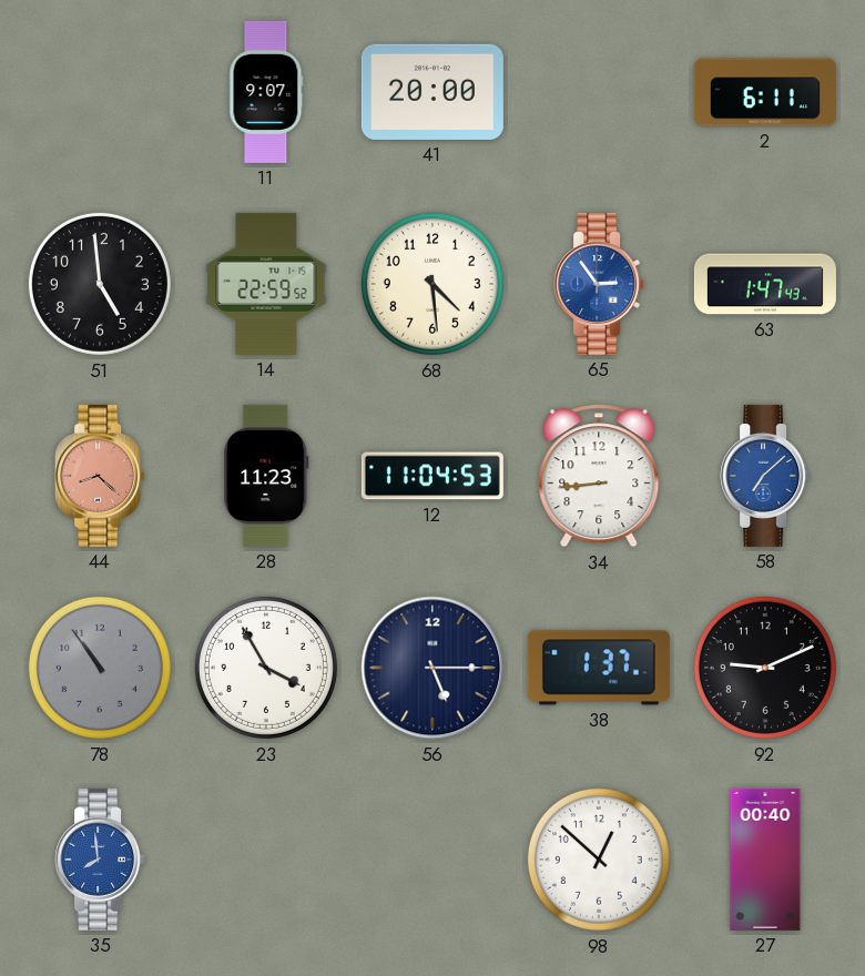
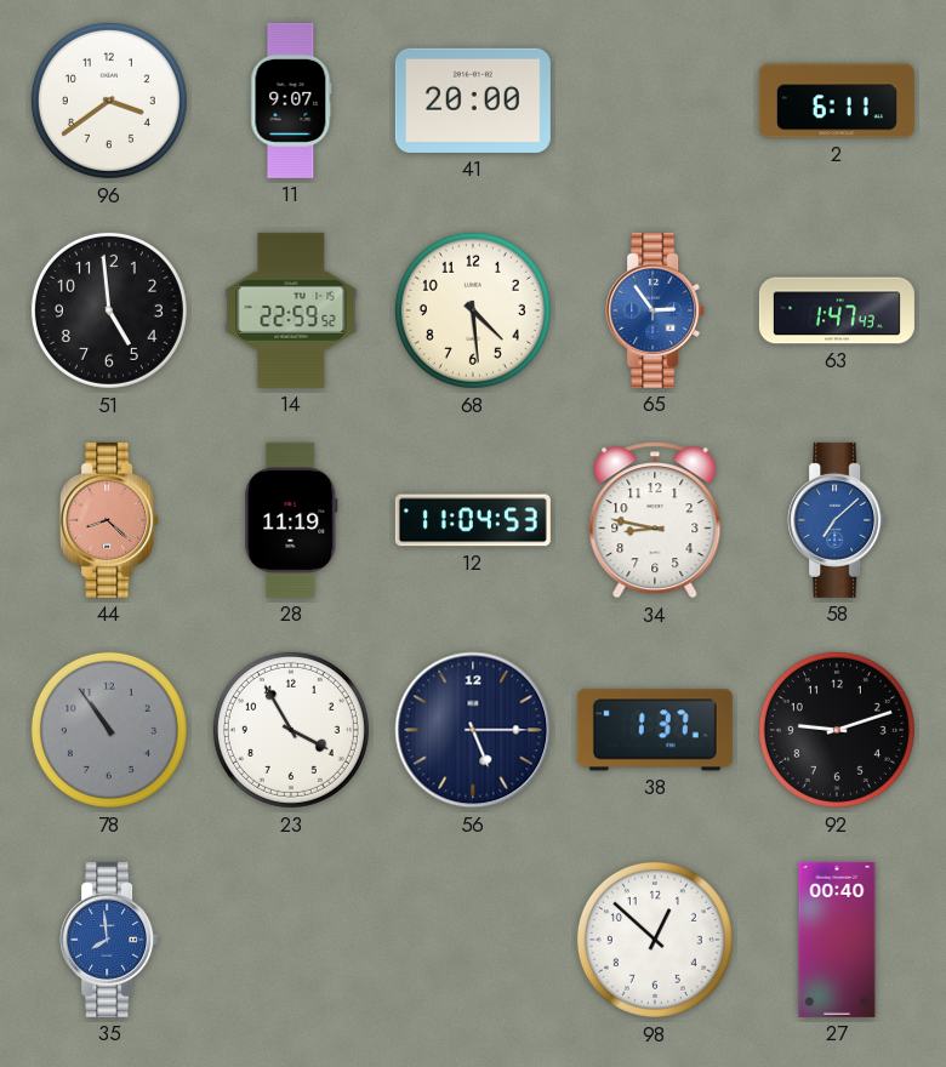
96: none -> 3:39 (109, 101)
28: 11:23 -> 11:19 (291, 520)
34: 8:44 -> 8:47 (655, 520)
92: 9:11 -> 9:12 (837, 730)
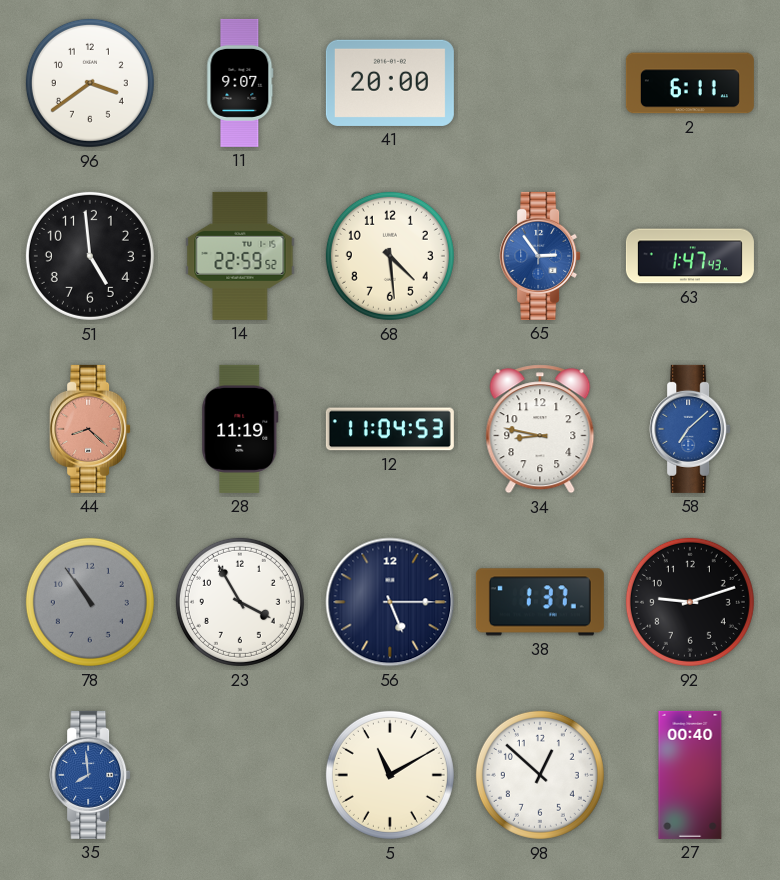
5: none -> 11:10 (390, 775)
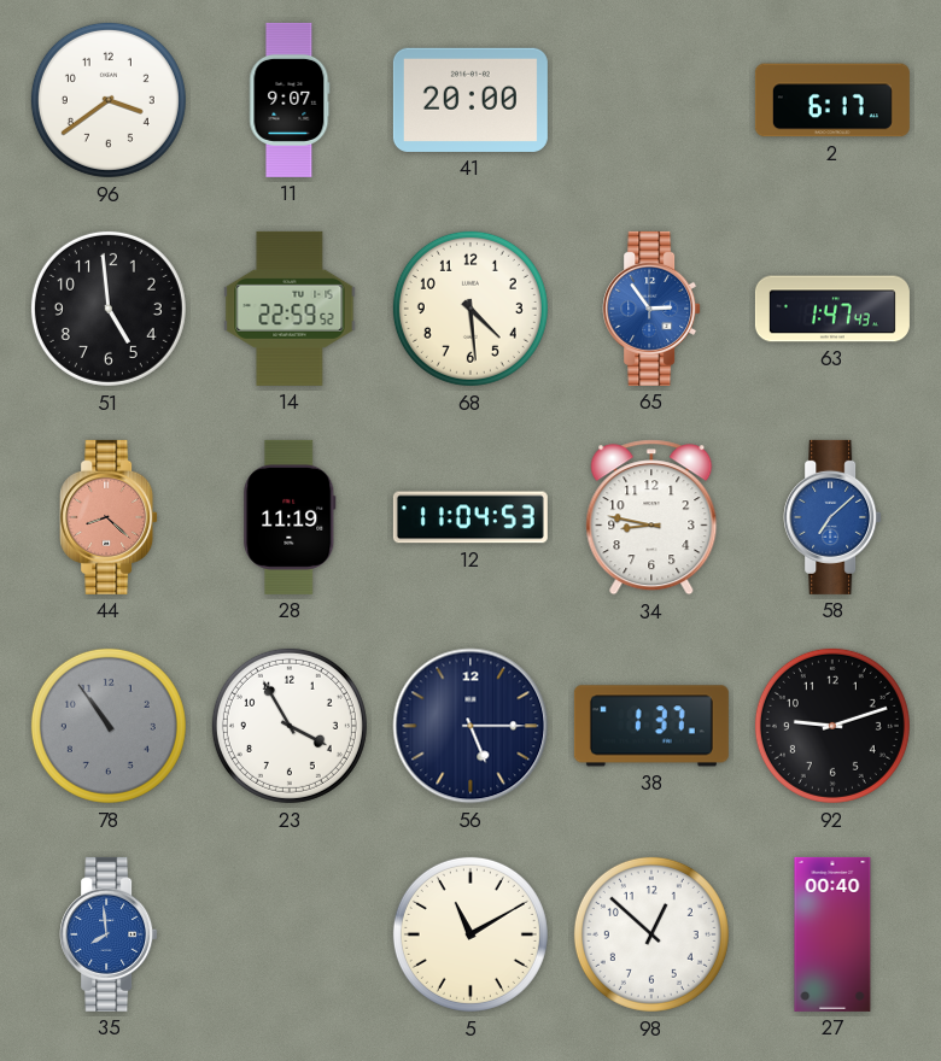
2: 6:11 -> 6:17 (832, 100)
